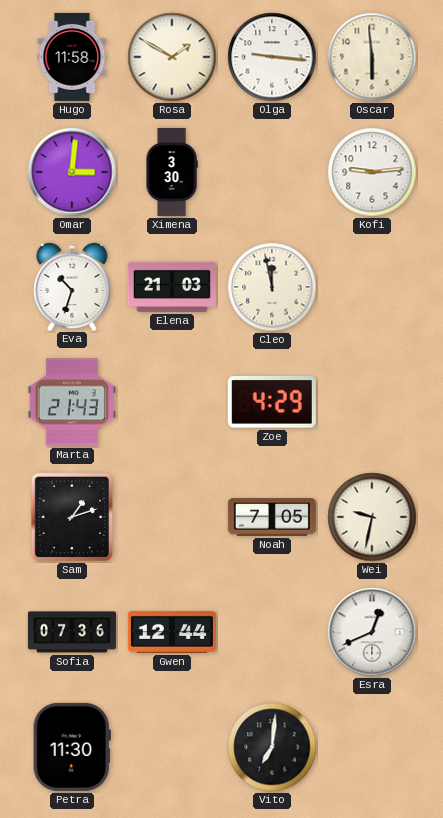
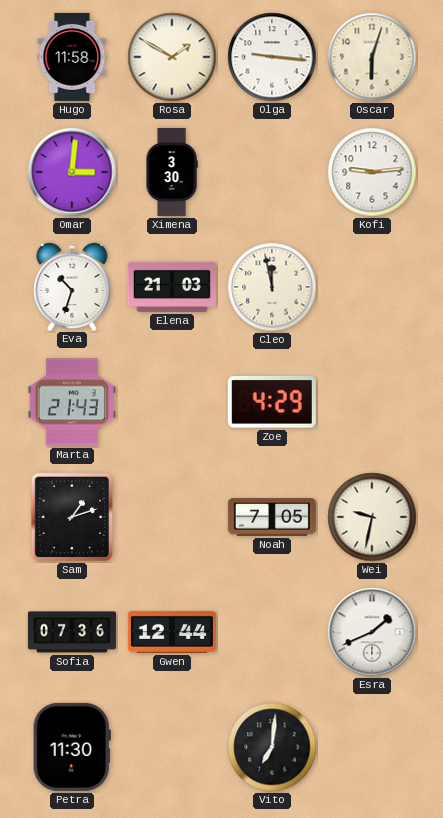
Oscar: 5:59 -> 6:03 (372, 57)
Esra: 12:41 -> 1:41 (372, 632)
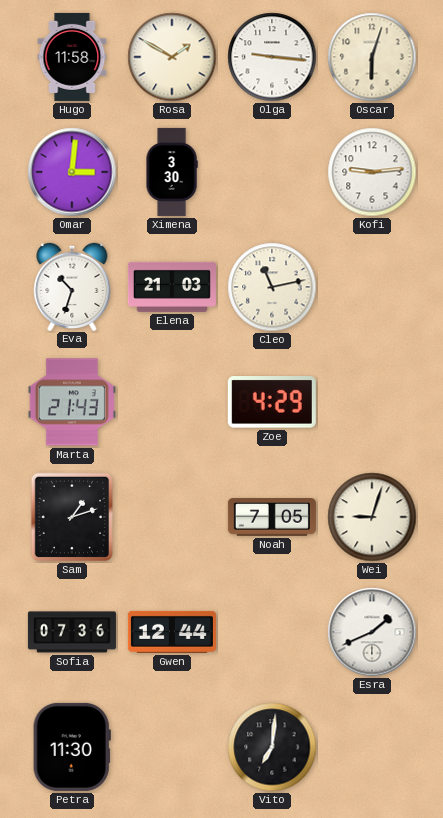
Cleo: 11:58 -> 11:13 (272, 287)
Wei: 9:32 -> 9:03 (372, 517)
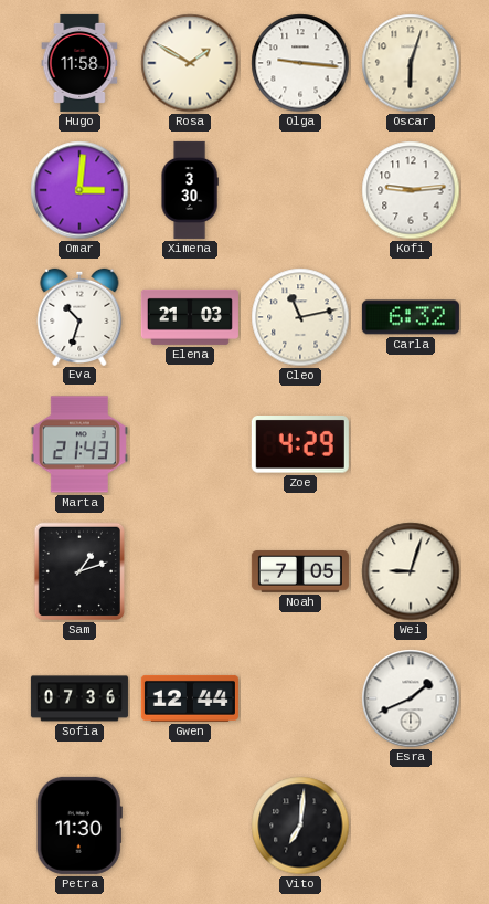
Carla: none -> 6:32 (411, 317)
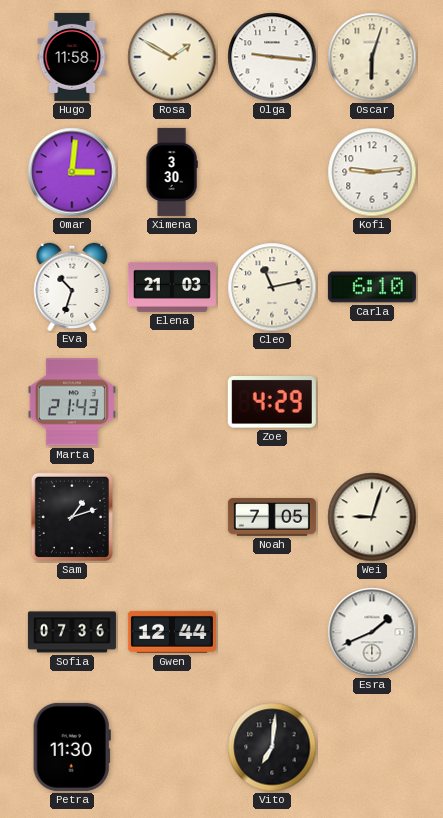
Carla: 6:32 -> 6:10 (372, 287)
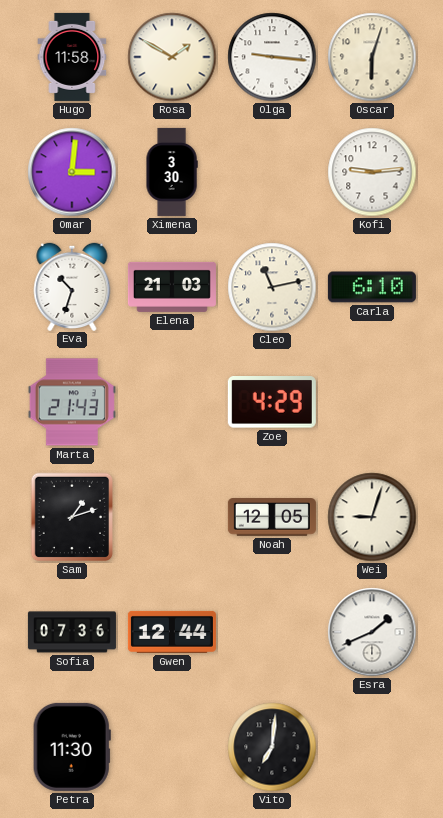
Noah: 7:05 -> 12:05 (272, 517)
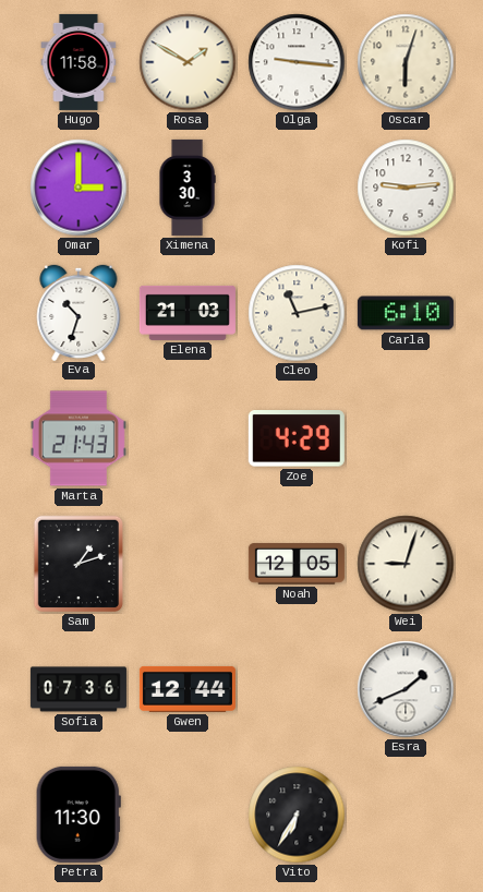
Omar: 3:01 -> 3:00 (79, 188)
Vito: 7:01 -> 6:35 (297, 815)
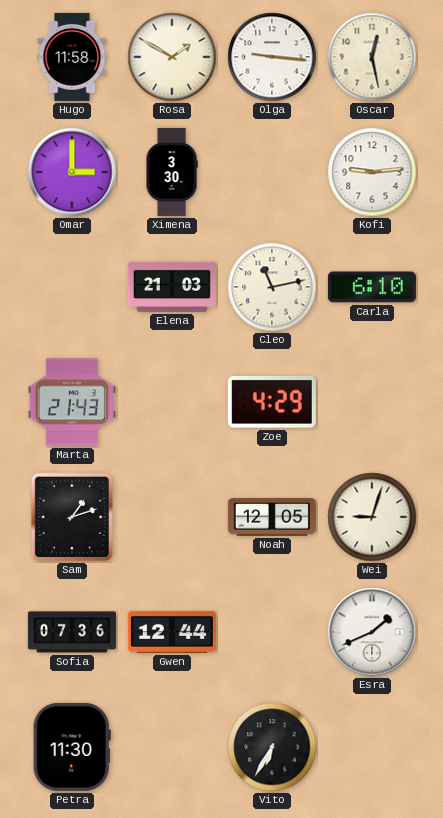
Oscar: 6:03 -> 12:28 (372, 57)
Eva: 10:33 -> none (79, 312)
